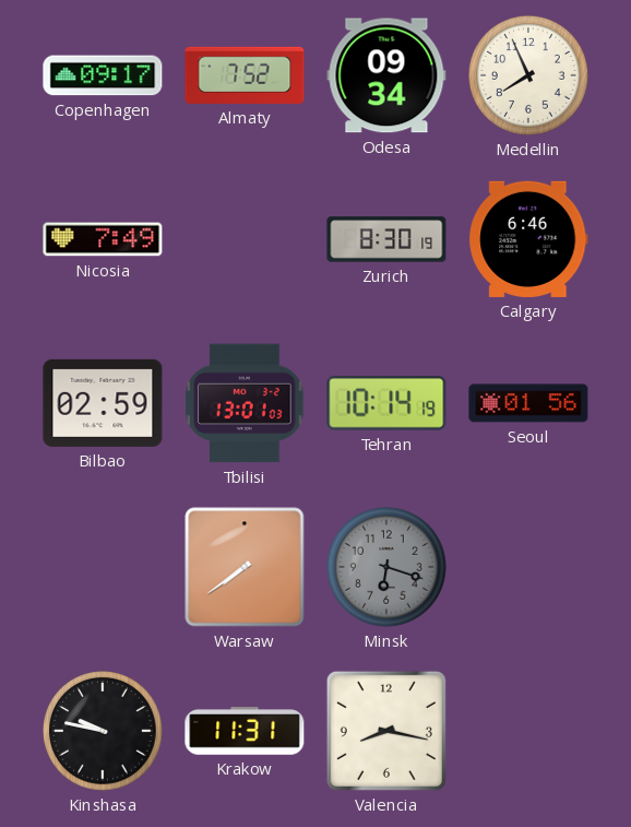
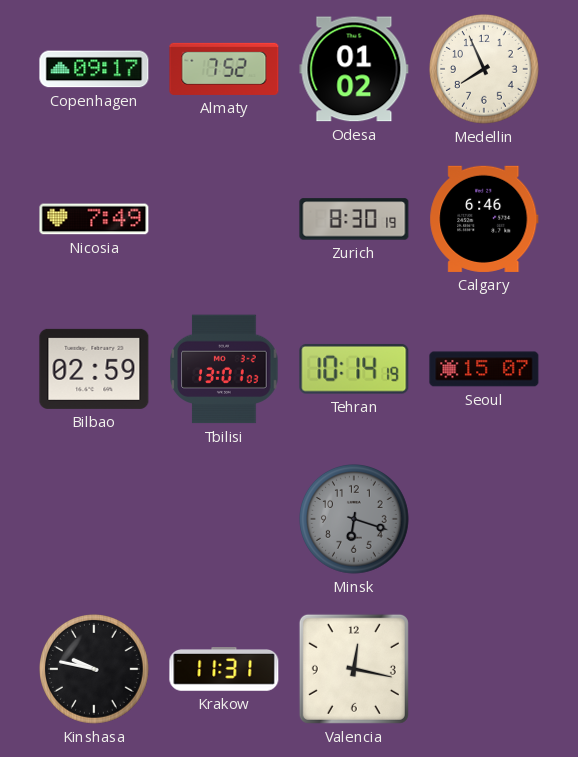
Odesa: 09:34 -> 01:02 (354, 69)
Seoul: 01:56 -> 15:07 (484, 369)
Warsaw: 7:39 -> none (245, 567)
Valencia: 8:17 -> 12:17 (354, 669)
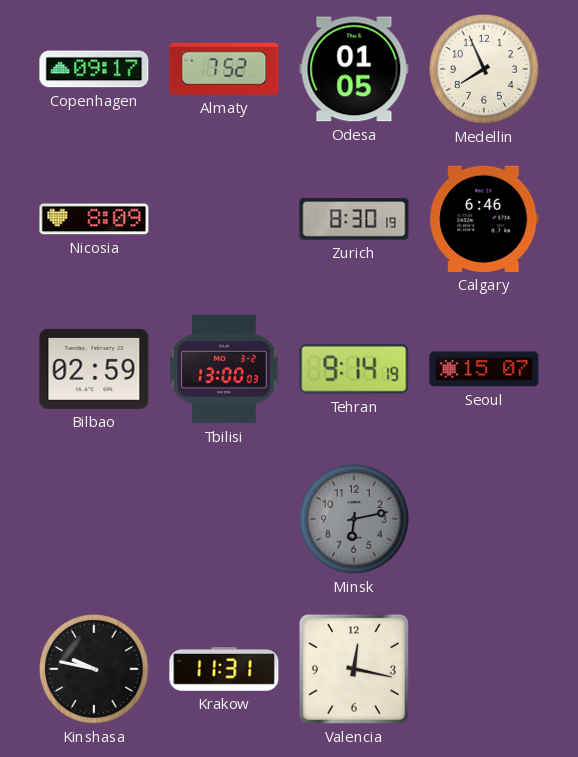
Odesa: 01:02 -> 01:05 (354, 69)
Nicosia: 7:49 -> 8:09 (94, 219)
Tbilisi: 13:01 -> 13:00 (224, 369)
Tehran: 10:14 -> 9:14 (354, 369)
Minsk: 6:18 -> 6:13 (355, 520)
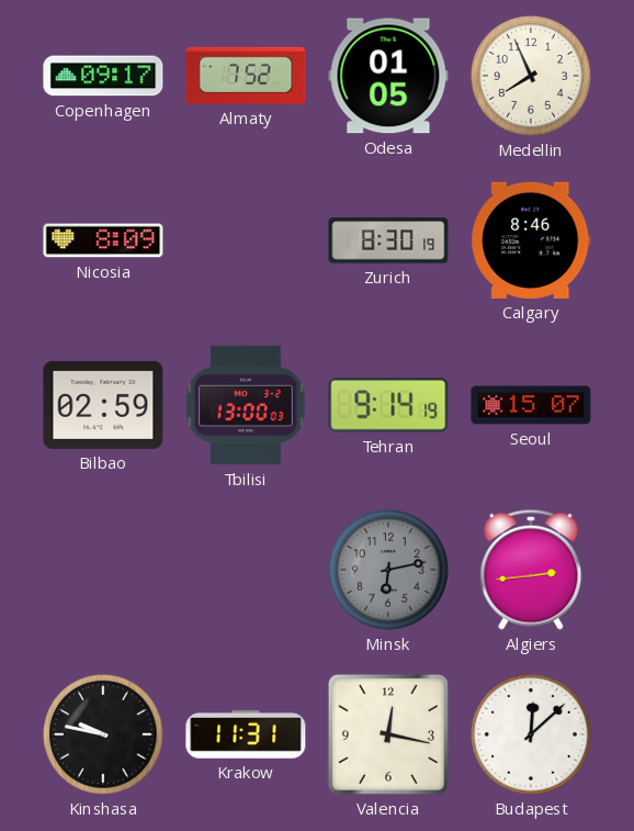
Calgary: 6:46 -> 8:46 (531, 240)
Algiers: none -> 2:44 (531, 570)
Budapest: none -> 12:08 (532, 735)
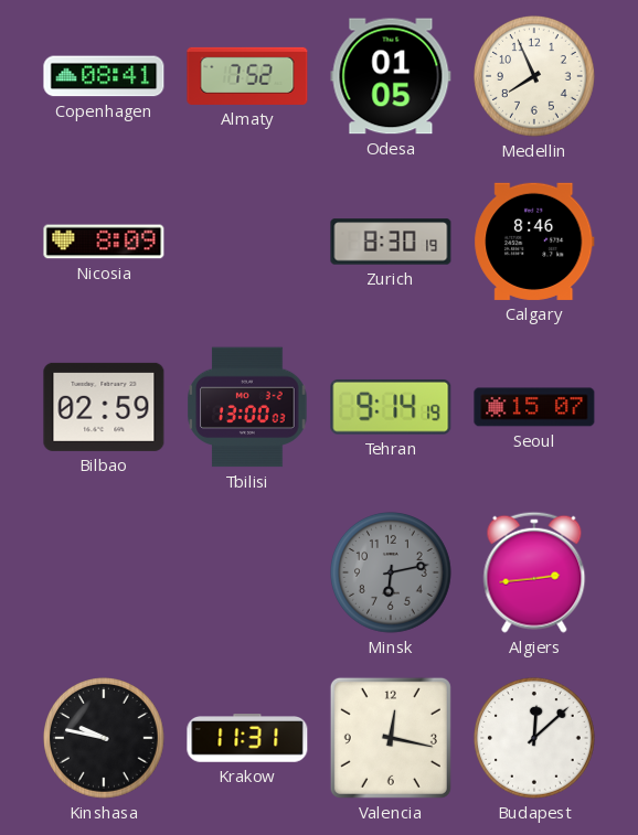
Copenhagen: 09:17 -> 08:41 (104, 76)
